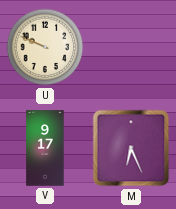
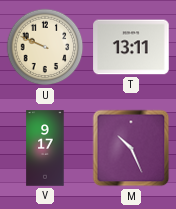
T: none -> 13:11 (131, 47)
M: 6:26 -> 10:26 (131, 148)
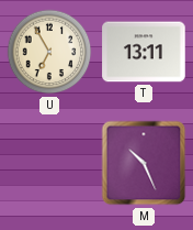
U: 9:49 -> 6:55 (49, 52)
V: 9:17 -> none (45, 148)
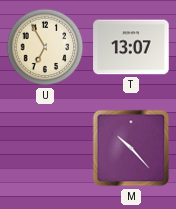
T: 13:11 -> 13:07 (131, 47)
M: 10:26 -> 10:23 (131, 148)
